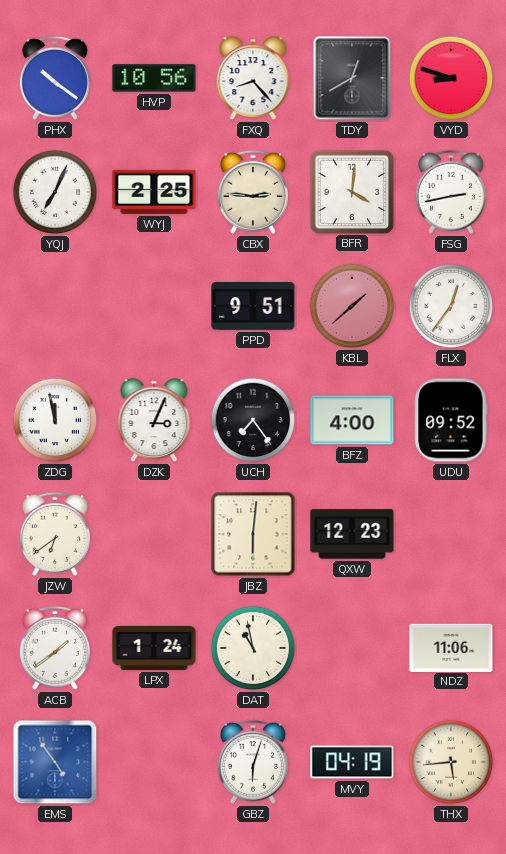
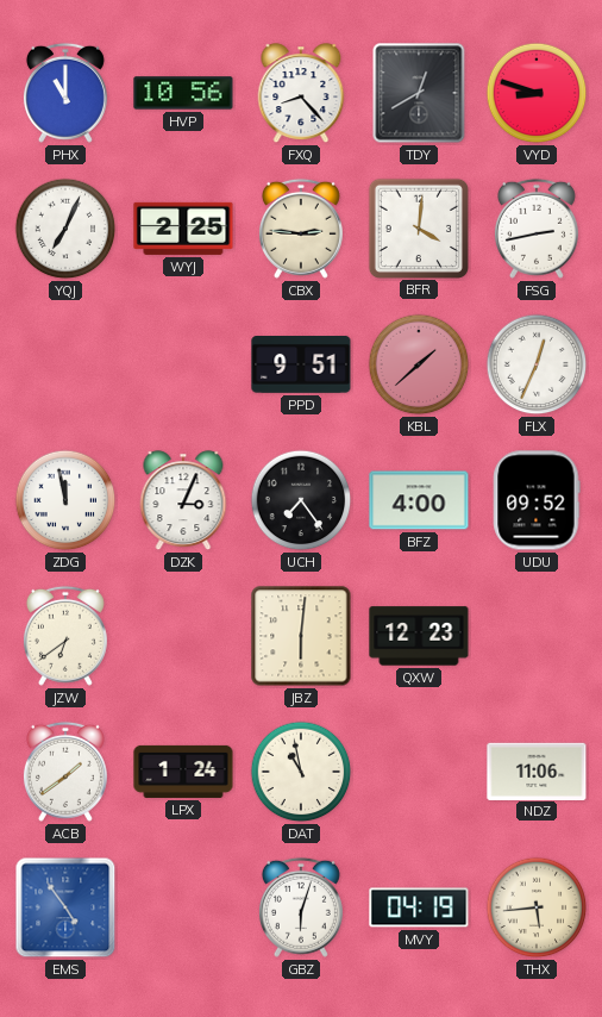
PHX: 10:21 -> 11:00 (65, 93)
FLX: 12:36 -> 12:34 (537, 364)
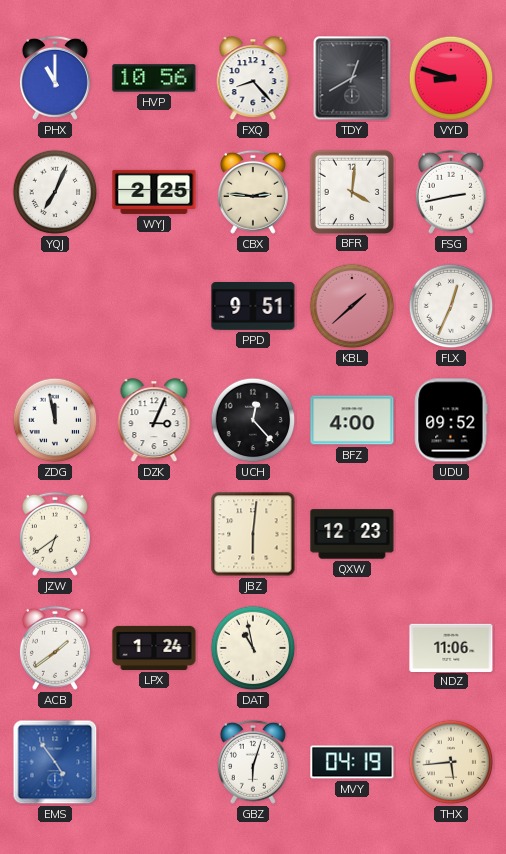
UCH: 7:24 -> 12:23 (253, 420)
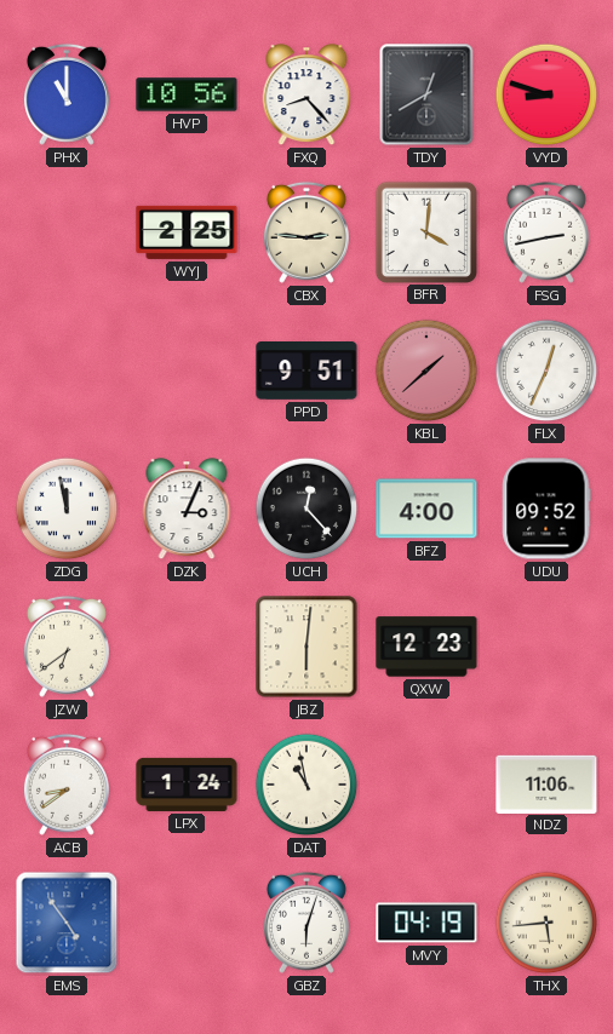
YQJ: 7:04 -> none (55, 192)
ACB: 1:39 -> 8:39 (67, 785)
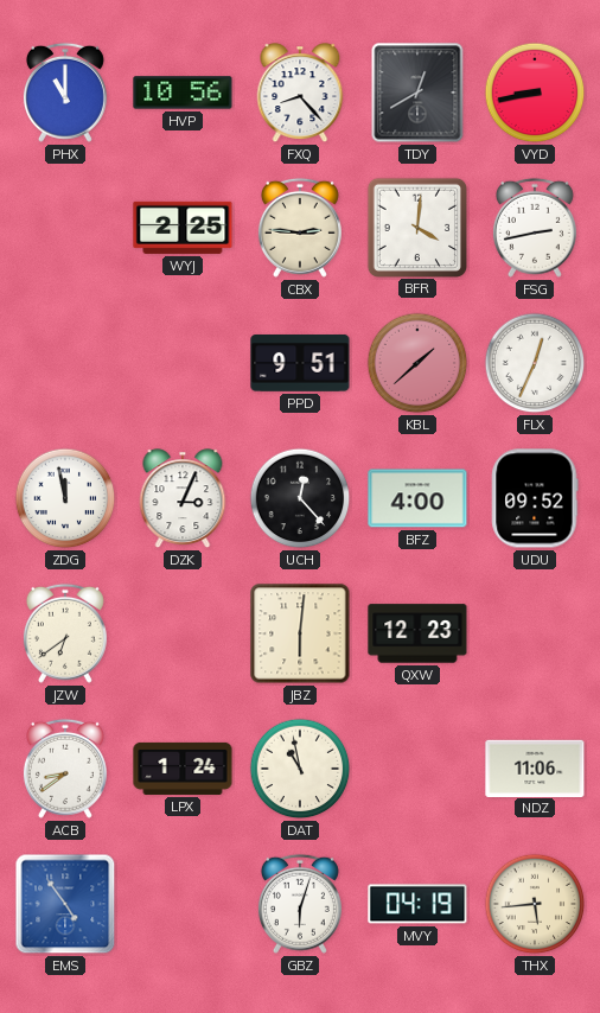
VYD: 8:48 -> 8:43 (535, 93)
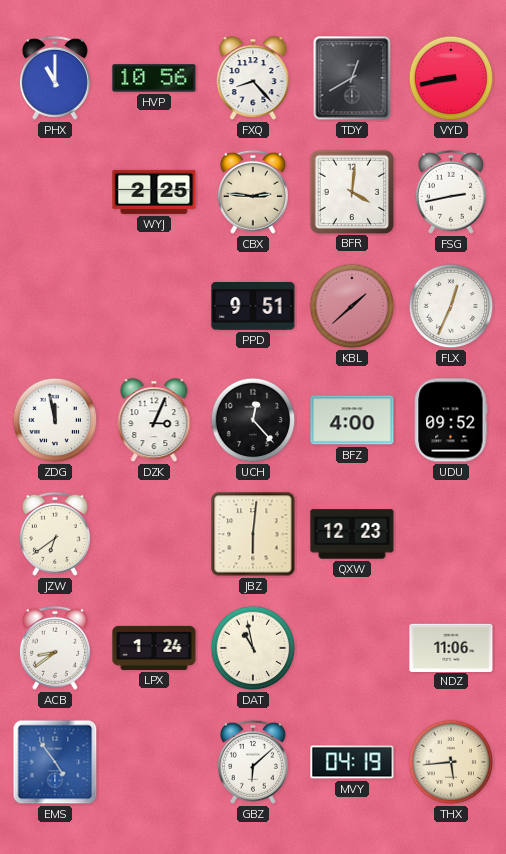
GBZ: 6:03 -> 6:08 (253, 762)
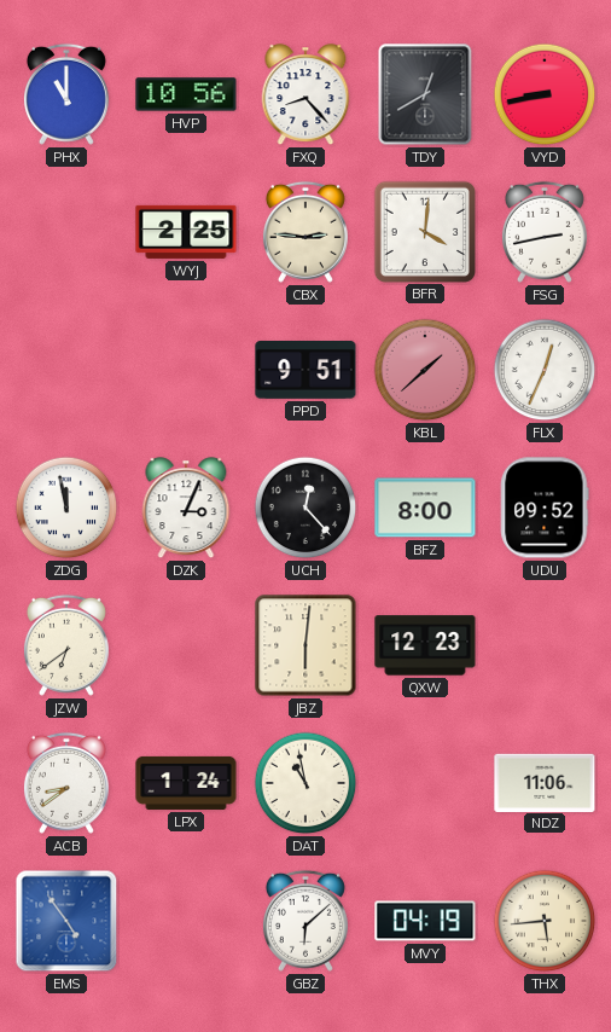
BFZ: 4:00 -> 8:00 (425, 508)
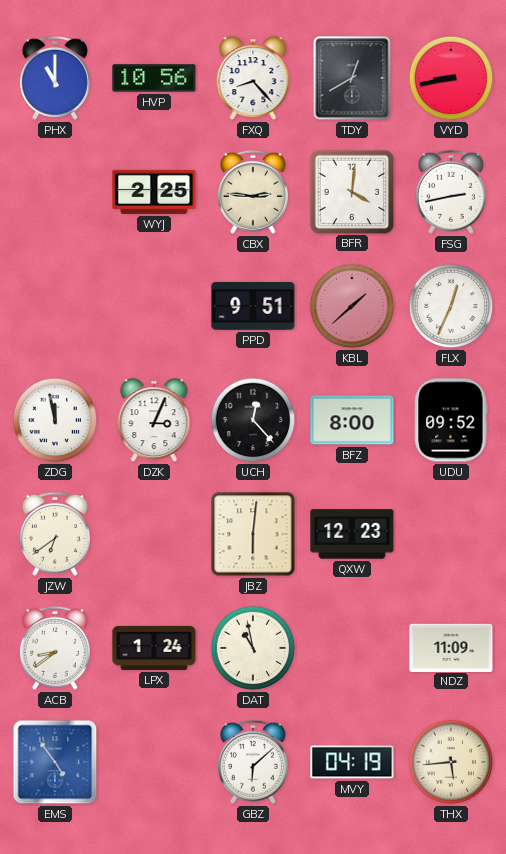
NDZ: 11:06 -> 11:09 (451, 647)
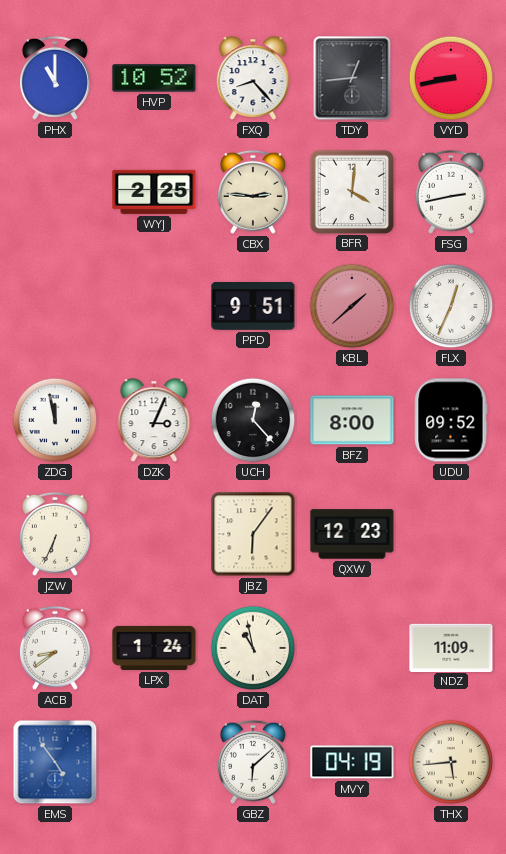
HVP: 10:56 -> 10:52 (154, 78)
TDY: 12:40 -> 12:44 (352, 78)
JZW: 6:39 -> 6:34 (55, 534)
JBZ: 6:01 -> 6:06 (253, 534)
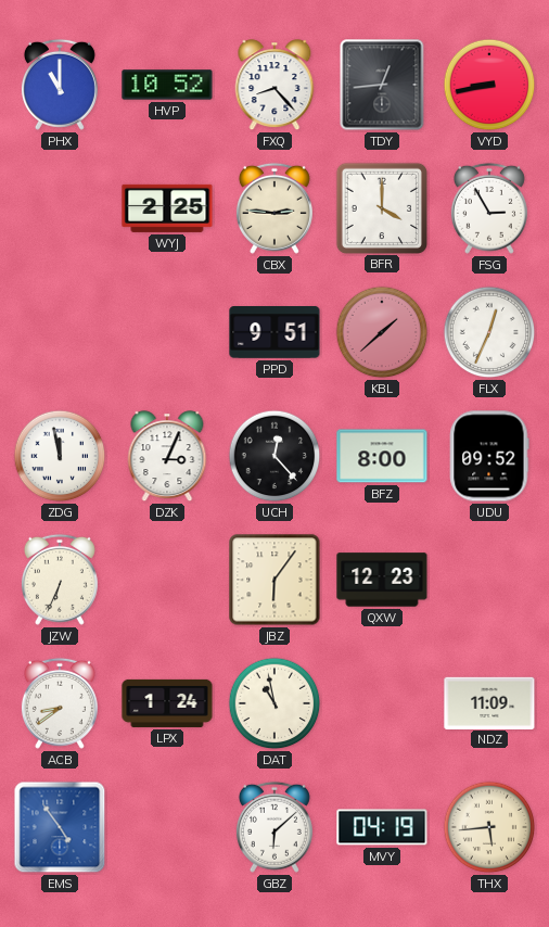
BFR: 4:01 -> 4:00 (381, 207)
FSG: 2:43 -> 2:55 (489, 208)
